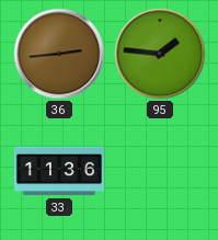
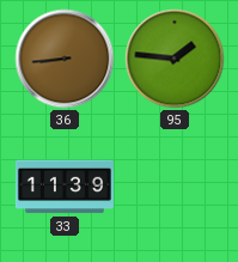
36: 2:44 -> 8:44 (65, 59)
33: 11:36 -> 11:39 (65, 187)
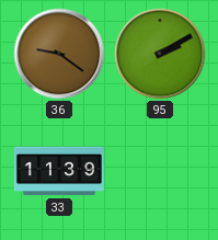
36: 8:44 -> 9:21 (59, 54)
95: 1:46 -> 2:10 (160, 54)
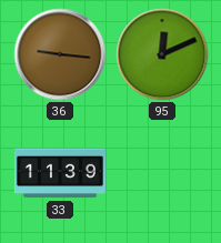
36: 9:21 -> 9:16 (60, 54)
95: 2:10 -> 12:11 (162, 54)
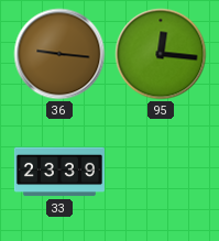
95: 12:11 -> 12:16 (161, 54)
33: 11:39 -> 23:39 (59, 172)
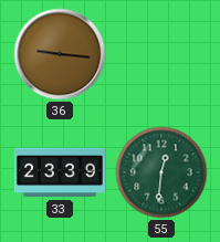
95: 12:16 -> none (161, 54)
55: none -> 12:31 (161, 172)
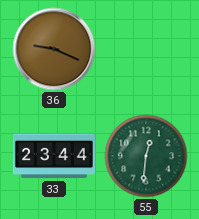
36: 9:16 -> 9:19 (54, 49)
33: 23:39 -> 23:44 (54, 156)
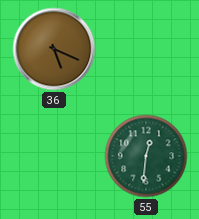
36: 9:19 -> 5:19 (54, 49)
33: 23:44 -> none (54, 156)
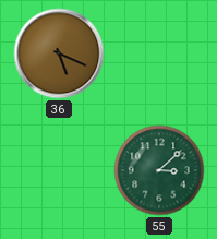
55: 12:31 -> 3:08 (159, 170)
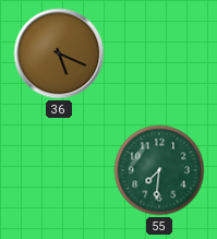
55: 3:08 -> 7:31 (159, 170)
